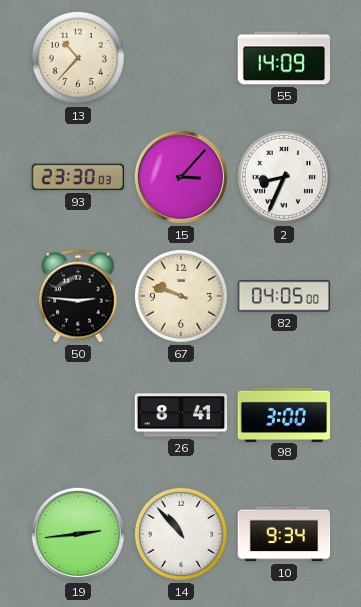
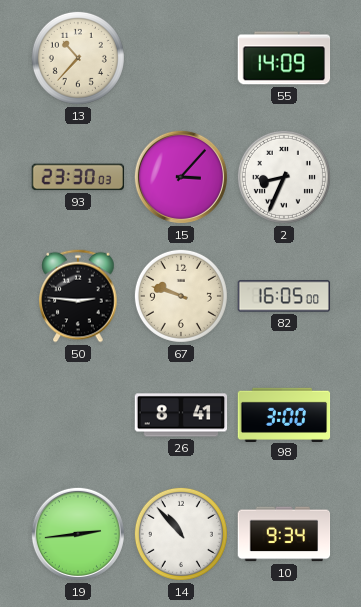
82: 04:05 -> 16:05 (284, 296)
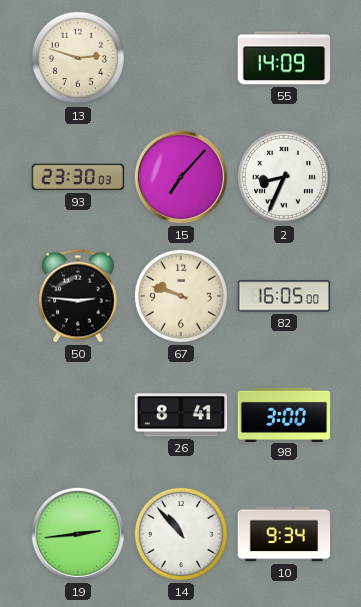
13: 10:37 -> 2:48 (78, 58)
15: 3:07 -> 7:07 (181, 177)
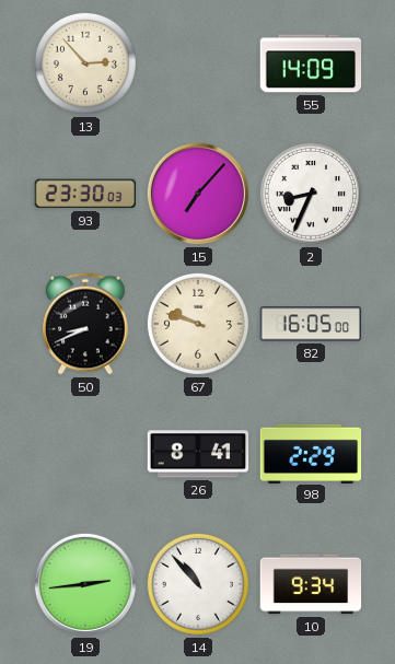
13: 2:48 -> 2:53 (85, 63)
50: 2:46 -> 8:41 (85, 324)
98: 3:00 -> 2:29 (311, 453)
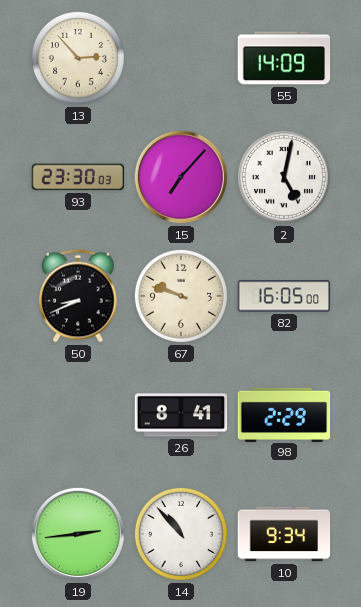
2: 8:34 -> 5:02 (284, 177)
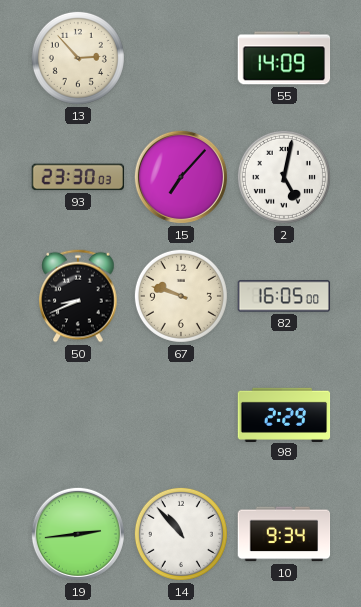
26: 8:41 -> none (181, 415)
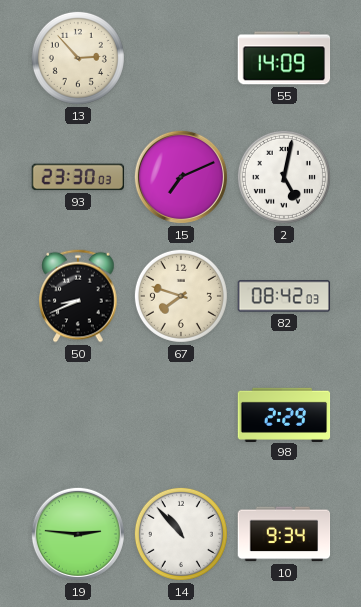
15: 7:07 -> 7:11 (181, 177)
67: 9:48 -> 7:48 (181, 296)
82: 16:05 -> 08:42 (284, 296)
19: 2:44 -> 2:46 (78, 534)
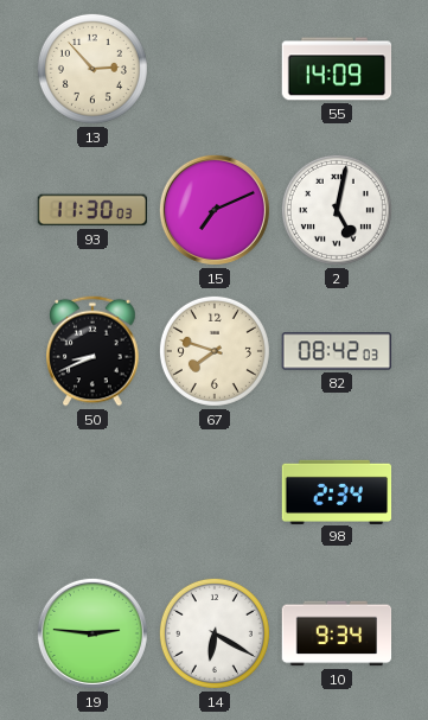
93: 23:30 -> 11:30 (91, 210)
98: 2:29 -> 2:34 (337, 491)
14: 10:53 -> 6:20 (215, 633)
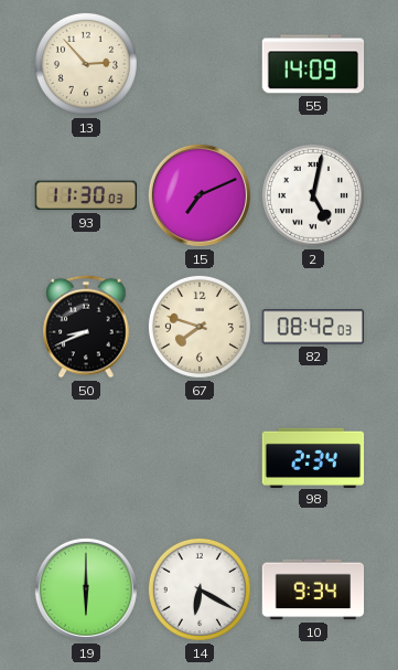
19: 2:46 -> 6:00 (86, 589)
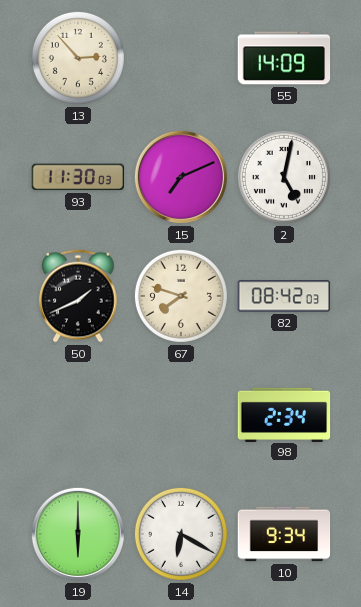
50: 8:41 -> 1:41 (78, 296)
